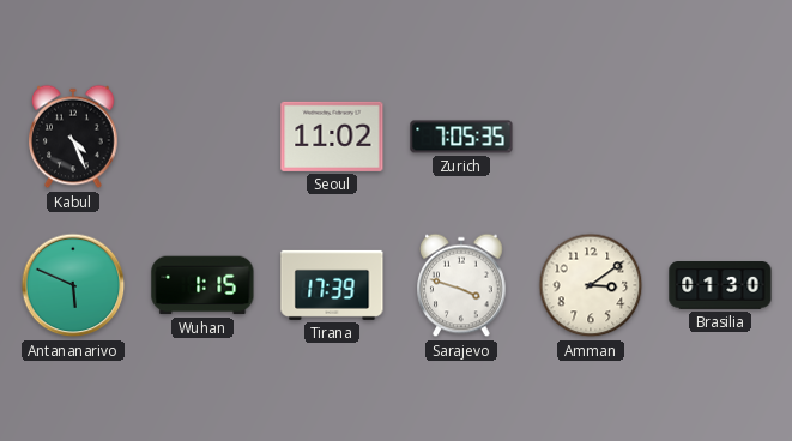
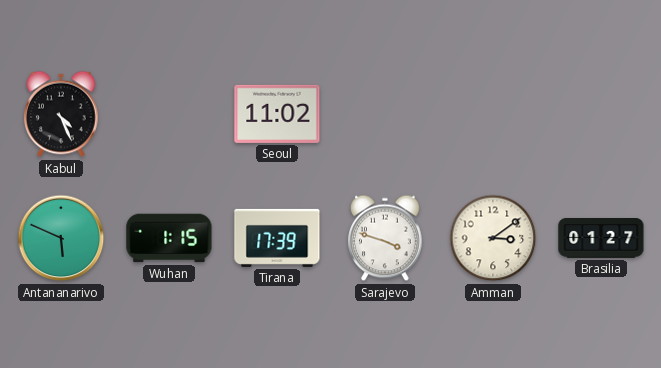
Zurich: 7:05 -> none (461, 137)
Brasilia: 01:30 -> 01:27 (601, 239)
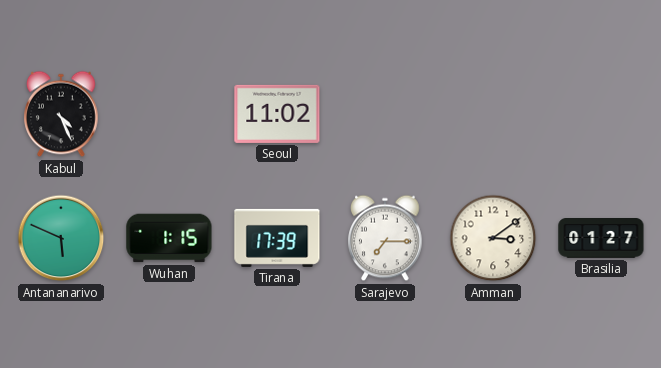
Sarajevo: 3:48 -> 7:15 (385, 238)
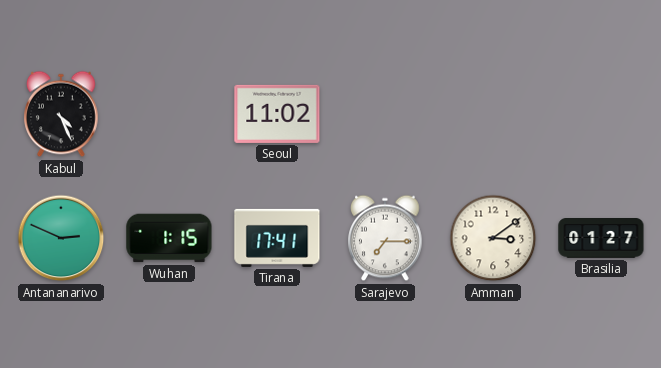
Antananarivo: 5:49 -> 2:49 (61, 238)
Tirana: 17:39 -> 17:41 (277, 238)
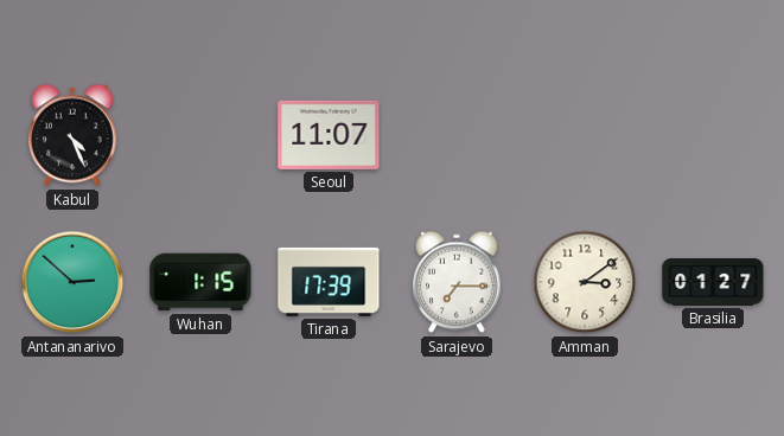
Seoul: 11:02 -> 11:07 (329, 135)
Antananarivo: 2:49 -> 2:52 (72, 282)
Tirana: 17:41 -> 17:39 (329, 282)
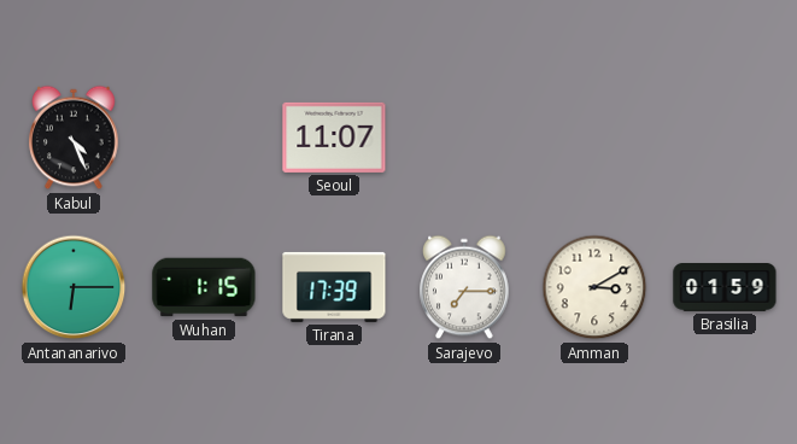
Antananarivo: 2:52 -> 6:15 (74, 287)
Amman: 3:09 -> 3:10 (594, 287)
Brasilia: 01:27 -> 01:59 (725, 288)
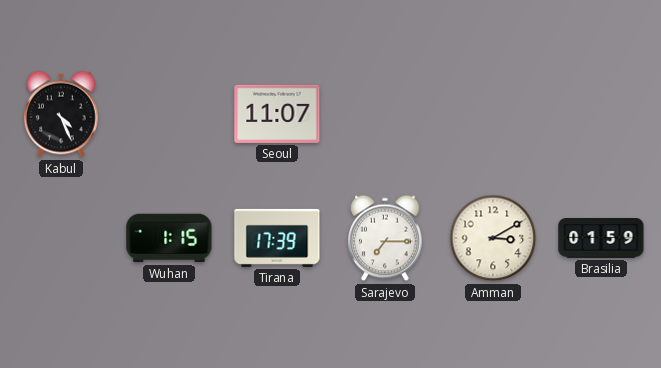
Antananarivo: 6:15 -> none (74, 287)
